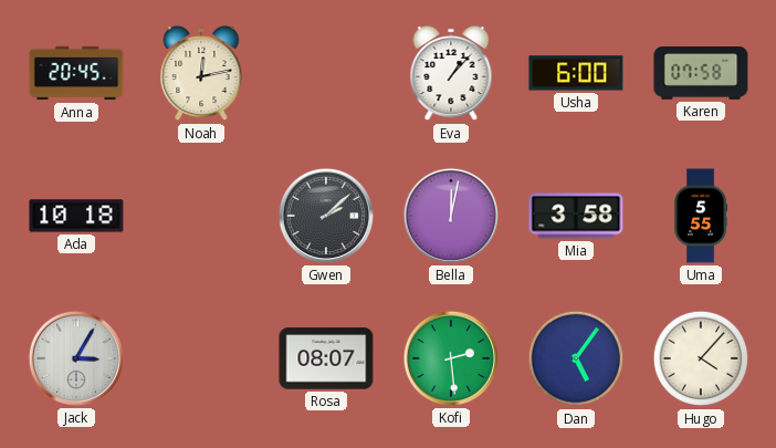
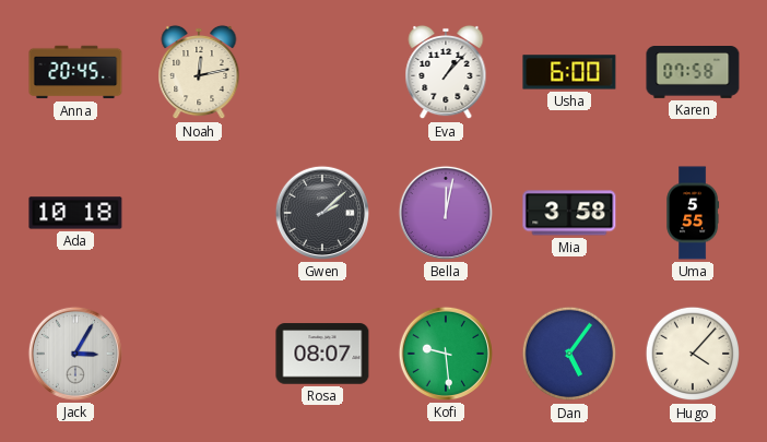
Kofi: 2:29 -> 9:29 (446, 354)
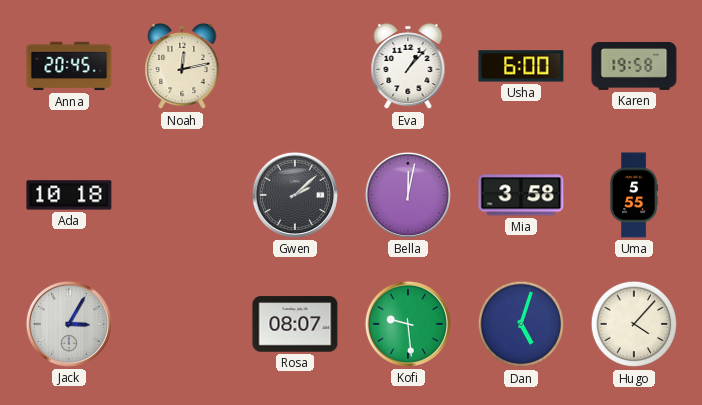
Karen: 07:58 -> 19:58 (634, 67)
Dan: 5:06 -> 5:03 (521, 324)
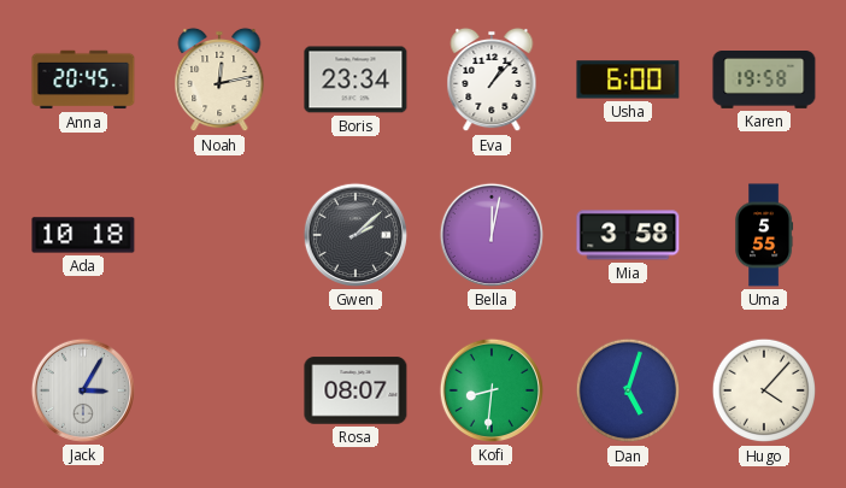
Boris: none -> 23:34 (356, 80)
Kofi: 9:29 -> 8:31 (492, 390)
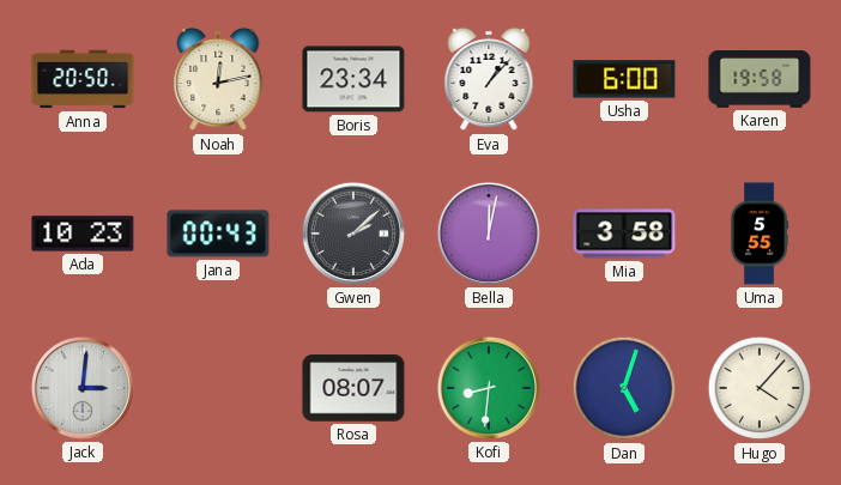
Anna: 20:45 -> 20:50 (83, 79)
Ada: 10:18 -> 10:23 (83, 234)
Jana: none -> 00:43 (218, 234)
Jack: 3:05 -> 3:01 (83, 388)
